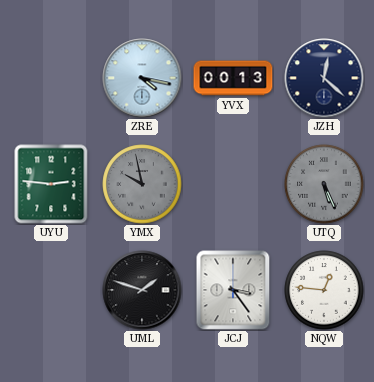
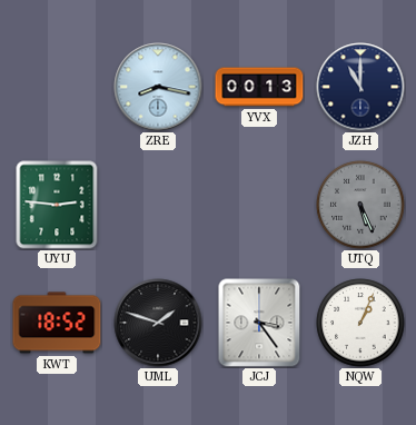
ZRE: 4:17 -> 8:17 (158, 87)
JZH: 12:22 -> 11:00 (360, 87)
YMX: 9:58 -> none (142, 184)
KWT: none -> 18:52 (57, 323)
NQW: 12:46 -> 1:04 (360, 323)
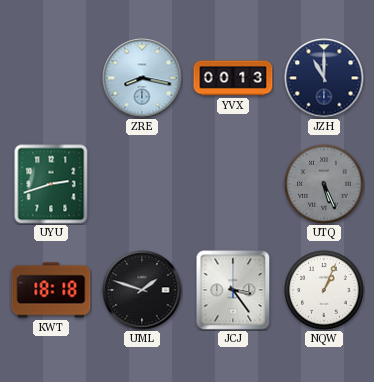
UYU: 2:46 -> 2:42 (51, 184)
KWT: 18:52 -> 18:18 (51, 290)
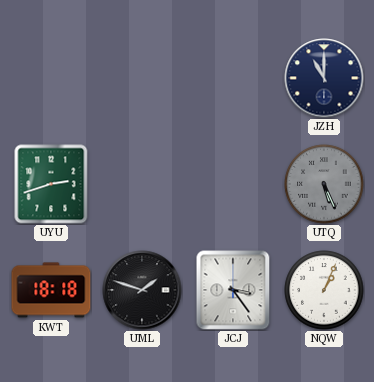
ZRE: 8:17 -> none (142, 78)
YVX: 00:13 -> none (233, 78)
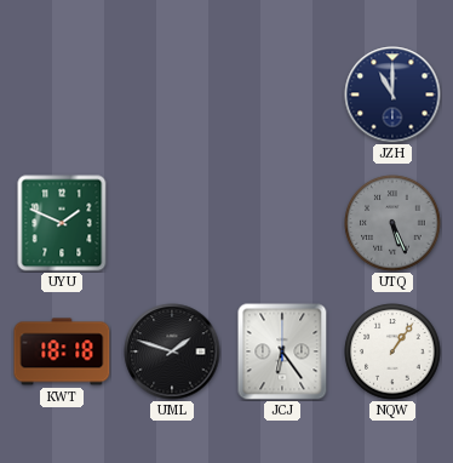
UYU: 2:42 -> 1:49 (62, 223)
JCJ: 3:24 -> 6:24 (282, 351)
NQW: 1:04 -> 1:06 (392, 351)
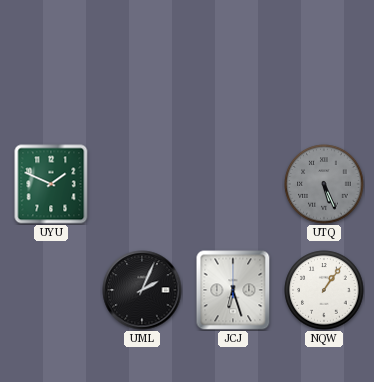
JZH: 11:00 -> none (392, 95)
KWT: 18:18 -> none (62, 351)
UML: 1:48 -> 2:04 (142, 290)
JCJ: 6:24 -> 6:27 (233, 290)
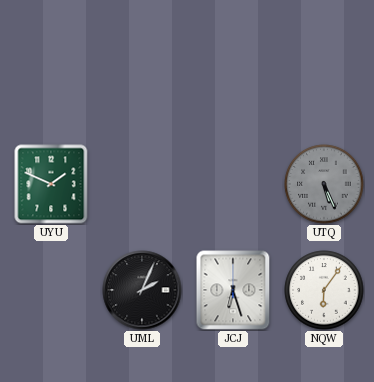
NQW: 1:06 -> 6:06 (324, 290)
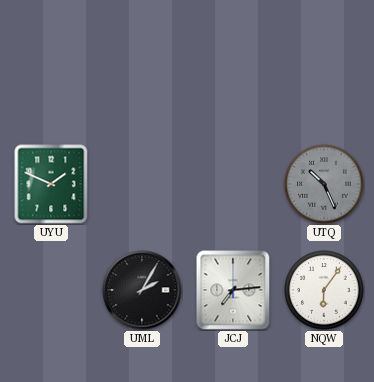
UTQ: 5:26 -> 10:26 (324, 184)
UML: 2:04 -> 2:05 (142, 290)
JCJ: 6:27 -> 7:14 (233, 290)
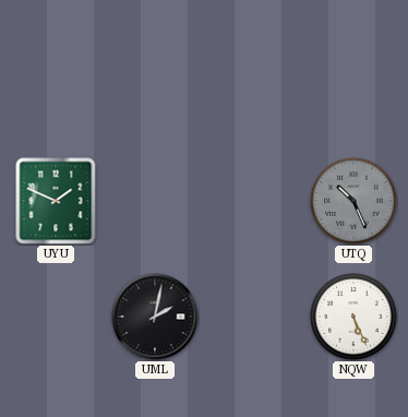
UML: 2:05 -> 2:02 (155, 317)
JCJ: 7:14 -> none (233, 290)
NQW: 6:06 -> 5:26 (353, 317)
